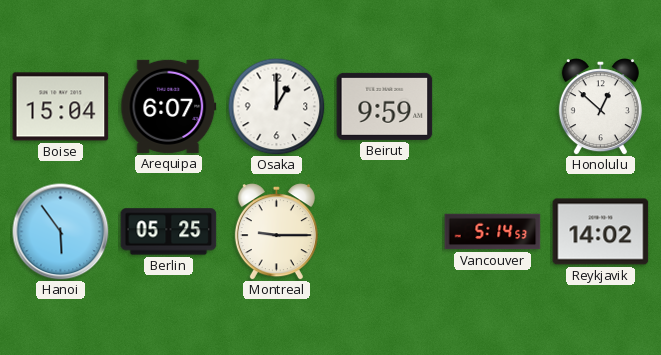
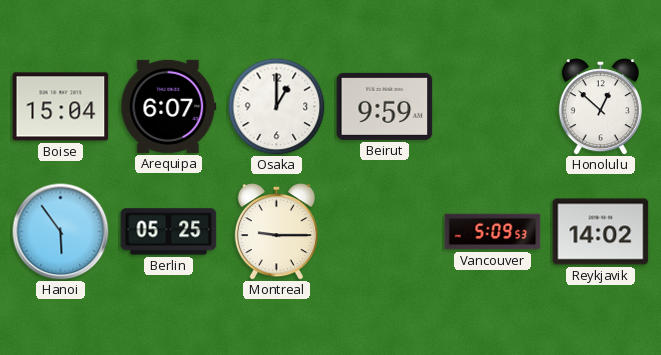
Vancouver: 5:14 -> 5:09 (493, 232)
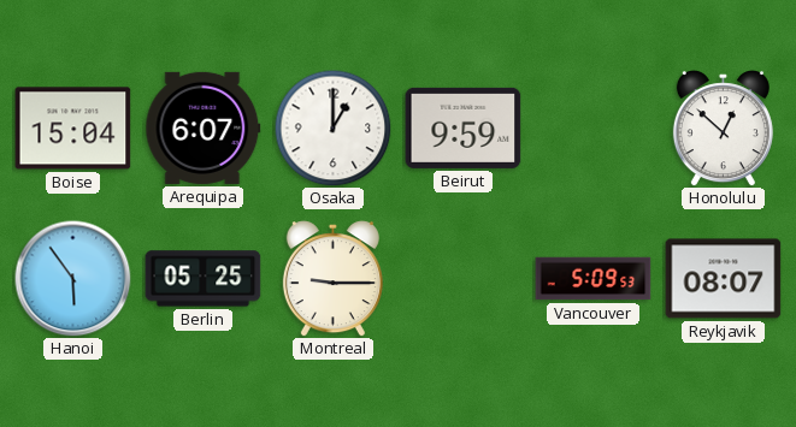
Reykjavik: 14:02 -> 08:07 (724, 279)
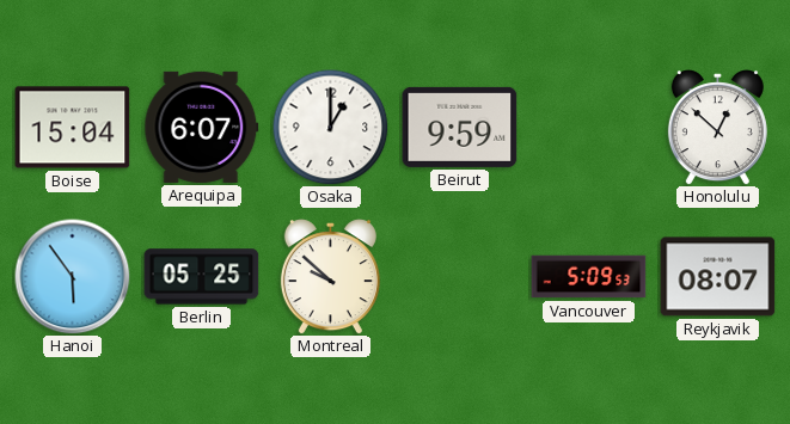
Montreal: 9:15 -> 9:52 (330, 277)
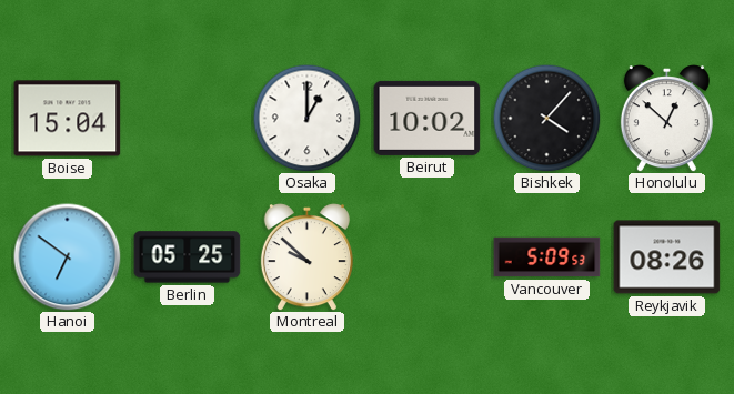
Arequipa: 6:07 -> none (202, 127)
Beirut: 9:59 -> 10:02 (428, 118)
Bishkek: none -> 4:07 (546, 118)
Hanoi: 5:54 -> 6:51 (68, 257)
Reykjavik: 08:07 -> 08:26 (667, 257)
